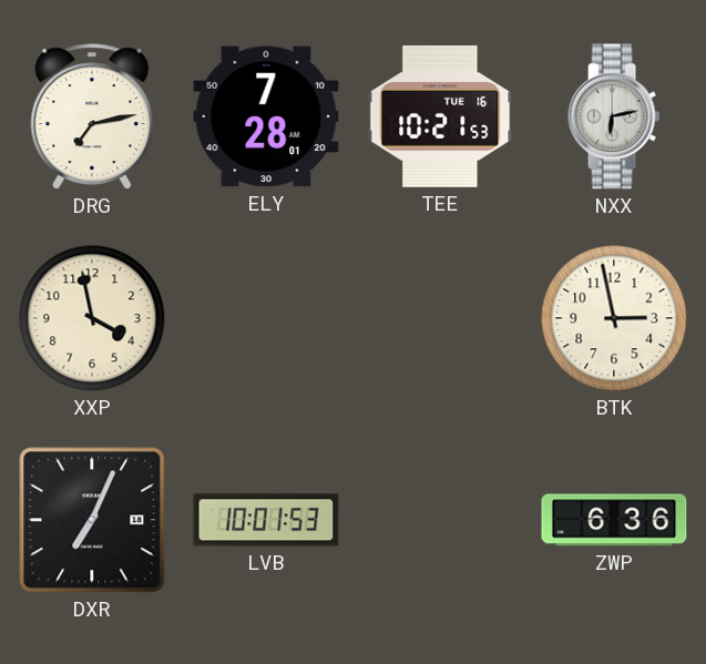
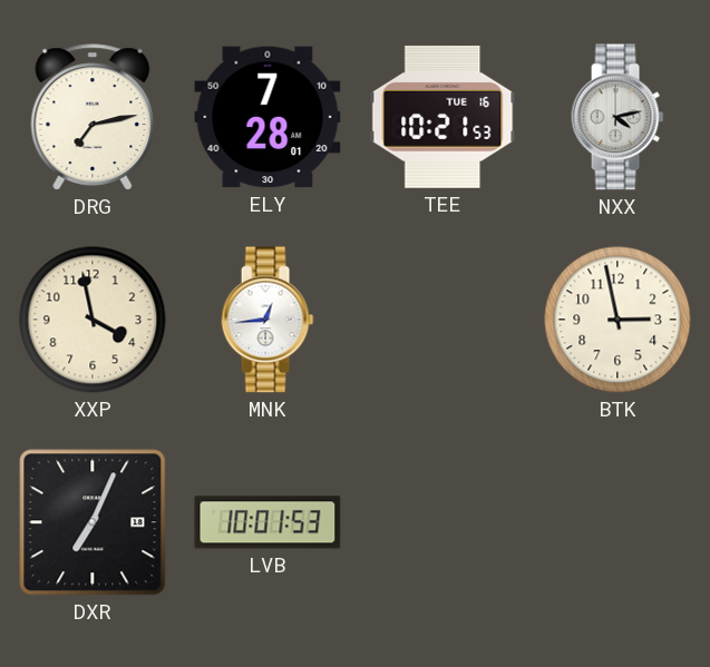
NXX: 6:13 -> 4:13 (617, 117)
MNK: none -> 12:44 (268, 320)
ZWP: 6:36 -> none (614, 520)
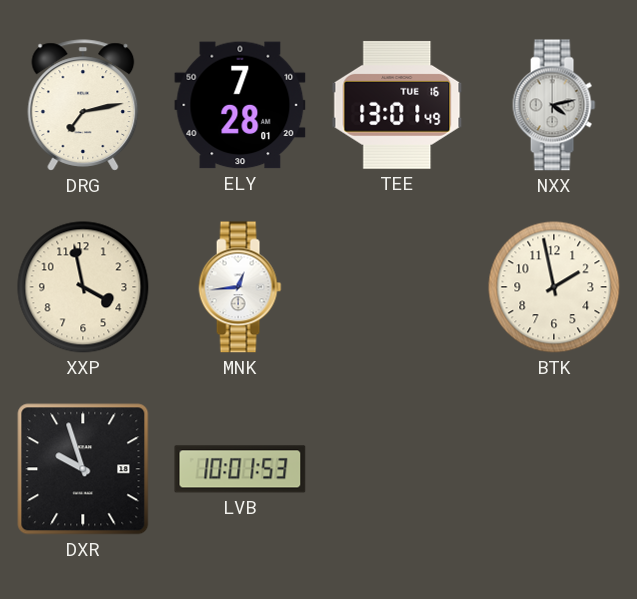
TEE: 10:21 -> 13:01 (397, 105)
BTK: 2:58 -> 1:58 (554, 287)
DXR: 7:04 -> 9:57 (83, 469)
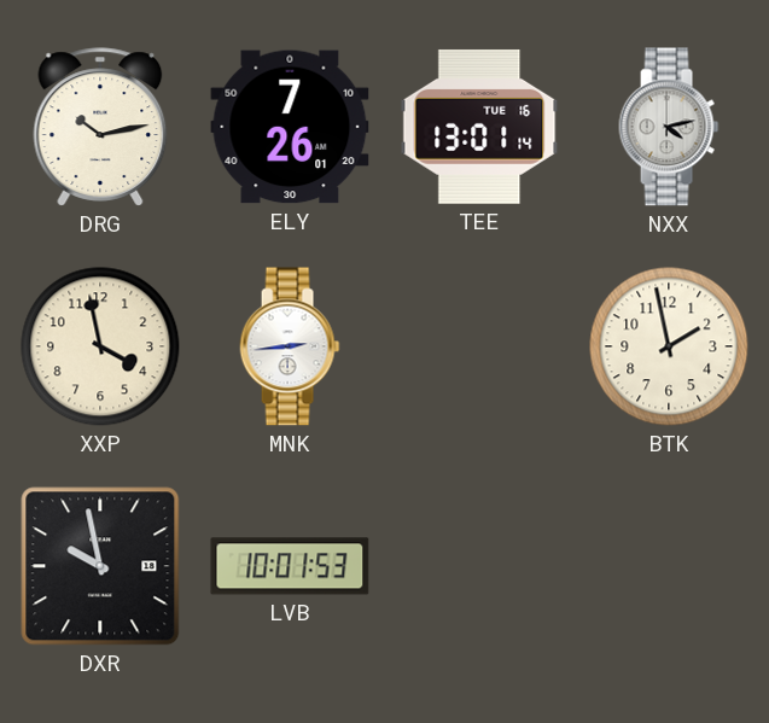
DRG: 7:13 -> 10:13 (100, 127)
ELY: 7:28 -> 7:26 (290, 127)
TEE: 13:01:49 -> 13:01:14 (479, 127)
MNK: 12:44 -> 2:44 (290, 346)
DXR: 9:57 -> 9:58 (100, 566)
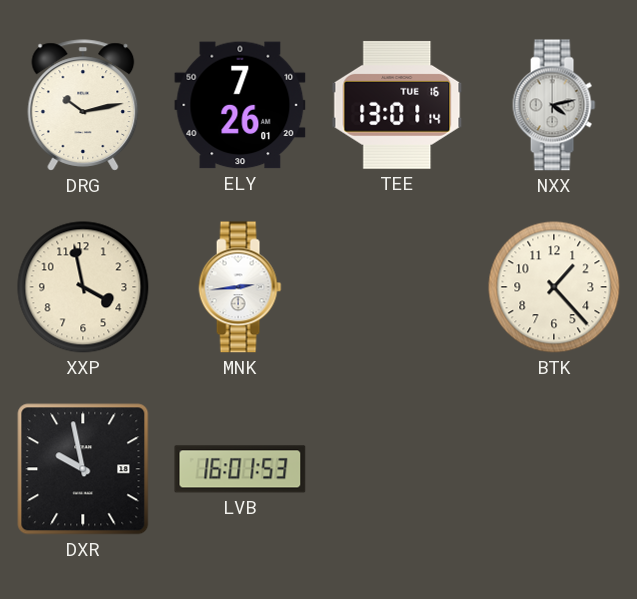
BTK: 1:58 -> 1:23 (554, 287)
LVB: 10:01 -> 16:01 (240, 469)
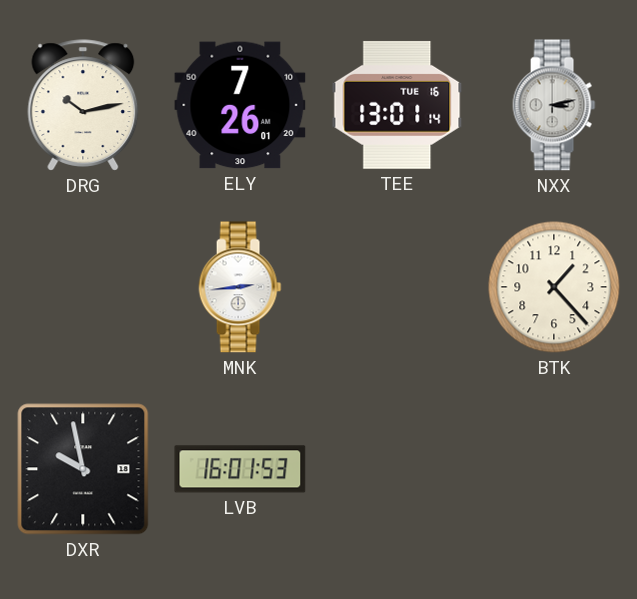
NXX: 4:13 -> 3:13 (554, 105)
XXP: 3:58 -> none (83, 287)
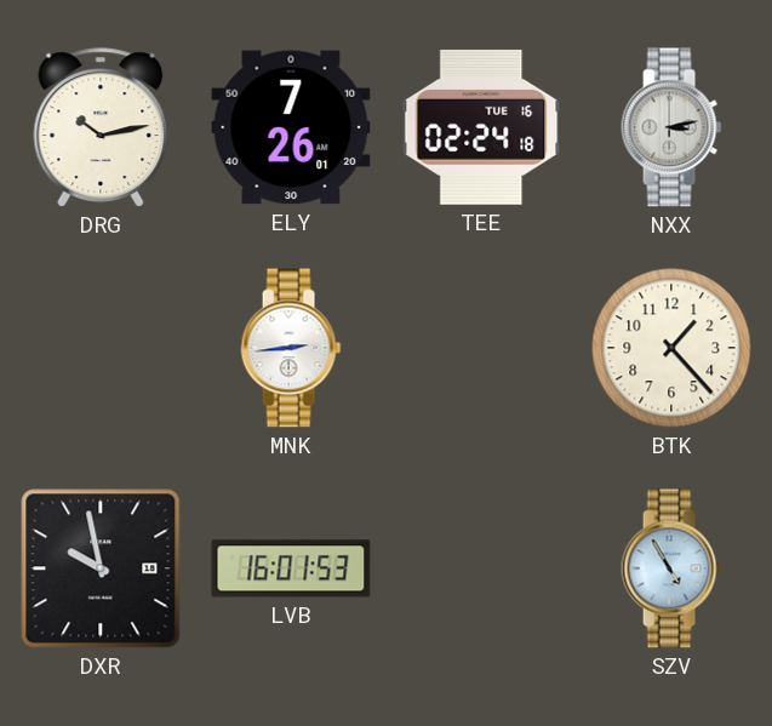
TEE: 13:01 -> 02:24 (481, 127)
SZV: none -> 4:55 (671, 568)
